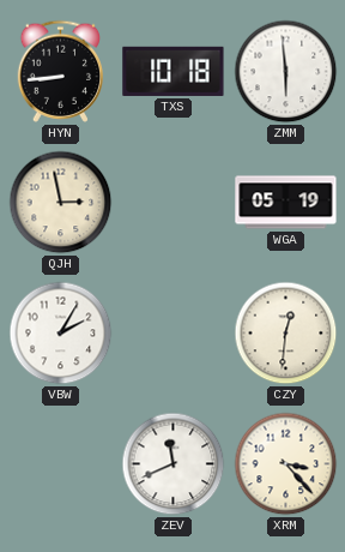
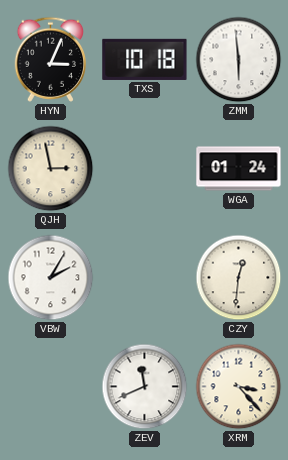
HYN: 8:44 -> 3:04 (50, 59)
WGA: 05:19 -> 01:24 (239, 169)
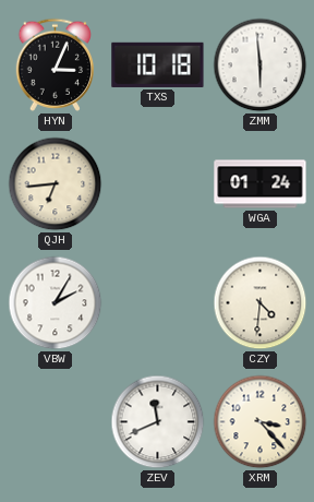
QJH: 2:58 -> 6:44 (56, 184)
CZY: 12:31 -> 4:31 (261, 303)
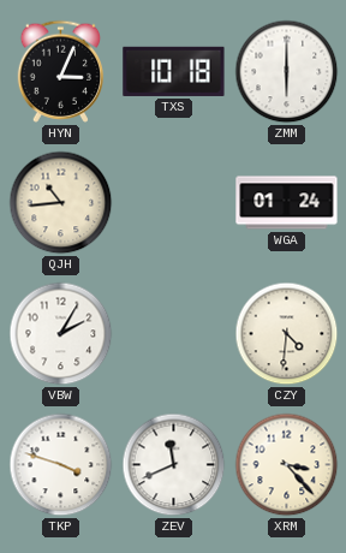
ZMM: 5:59 -> 6:00 (287, 72)
QJH: 6:44 -> 10:44 (61, 203)
TKP: none -> 3:48 (61, 465)
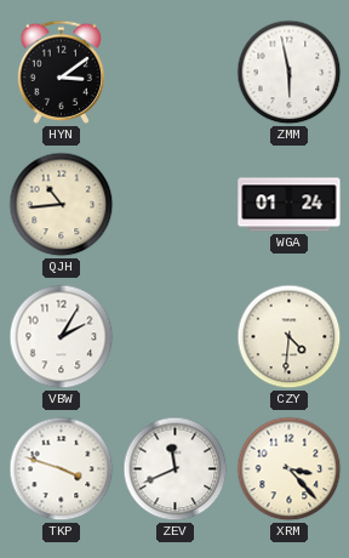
HYN: 3:04 -> 3:09 (61, 72)
TXS: 10:18 -> none (174, 71)
ZMM: 6:00 -> 5:58 (290, 73)
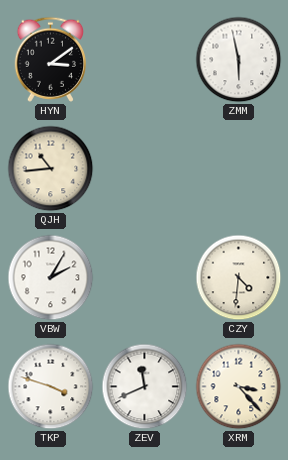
WGA: 01:24 -> none (290, 205)
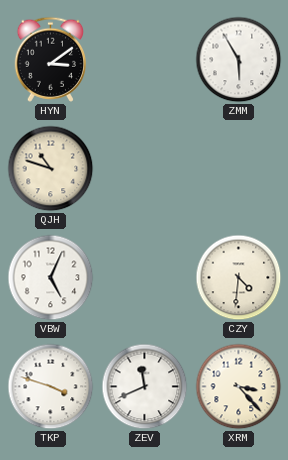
ZMM: 5:58 -> 5:55 (239, 60)
QJH: 10:44 -> 10:48 (51, 169)
VBW: 2:05 -> 5:04 (51, 278)
